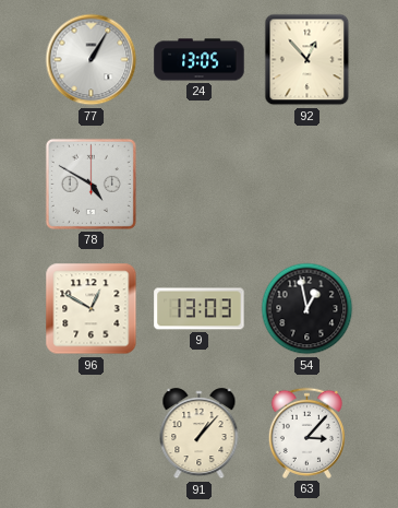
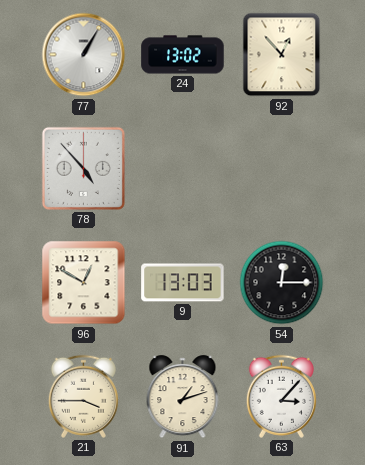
24: 13:05 -> 13:02 (183, 55)
78: 4:50 -> 4:53 (83, 168)
54: 12:58 -> 12:15 (282, 283)
21: none -> 3:45 (83, 396)
91: 1:07 -> 1:12 (183, 397)
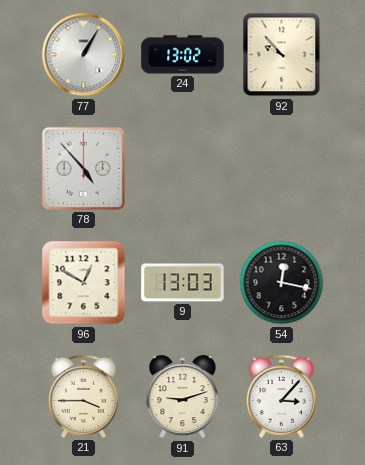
92: 12:53 -> 9:53 (282, 55)
54: 12:15 -> 12:17 (282, 283)
91: 1:12 -> 9:12 (183, 397)
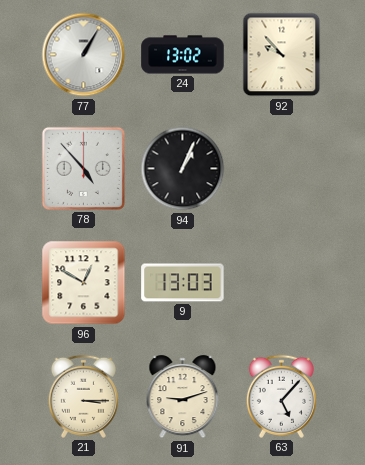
94: none -> 1:04 (183, 169)
54: 12:17 -> none (282, 283)
21: 3:45 -> 3:15 (83, 396)
63: 3:07 -> 5:07 (281, 396)
